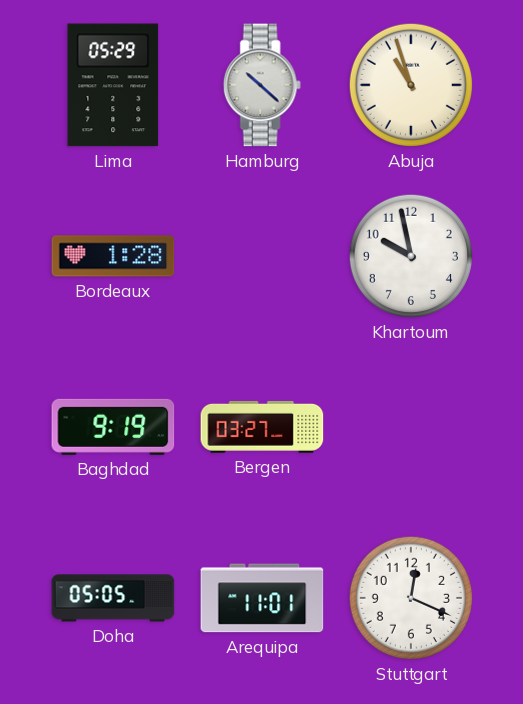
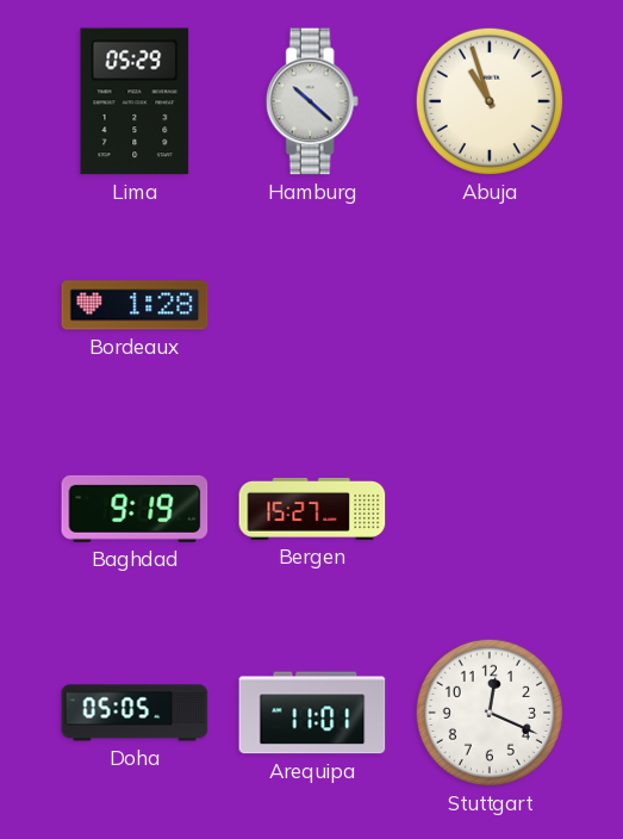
Khartoum: 9:58 -> none (411, 256)
Bergen: 03:27 -> 15:27 (312, 509)
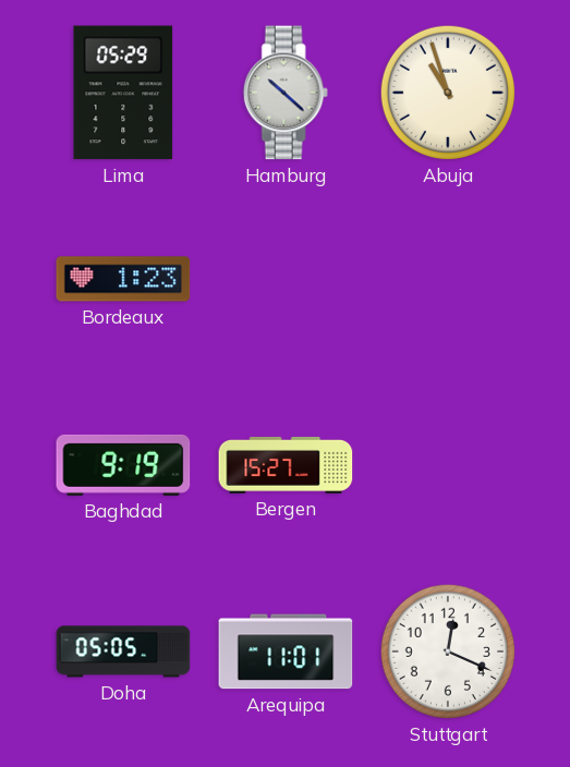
Bordeaux: 1:28 -> 1:23 (123, 279)
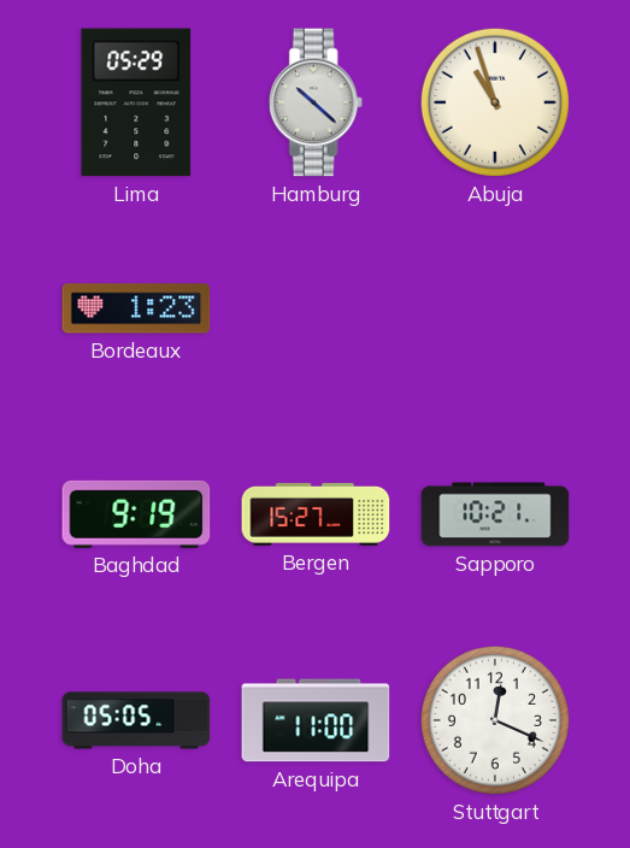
Sapporo: none -> 10:21 (495, 514)
Arequipa: 11:01 -> 11:00 (316, 720)
